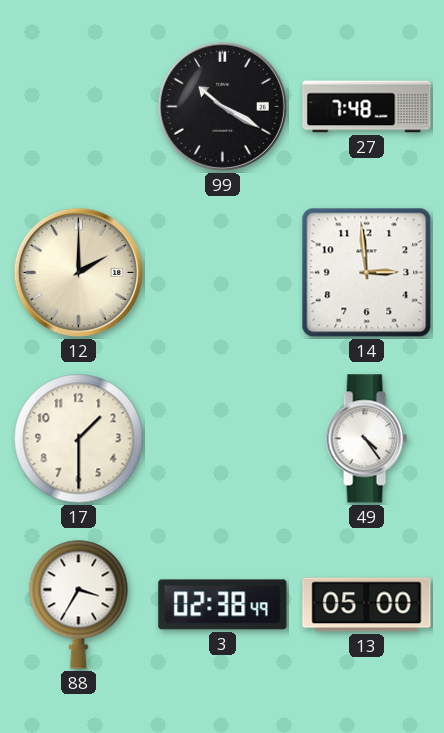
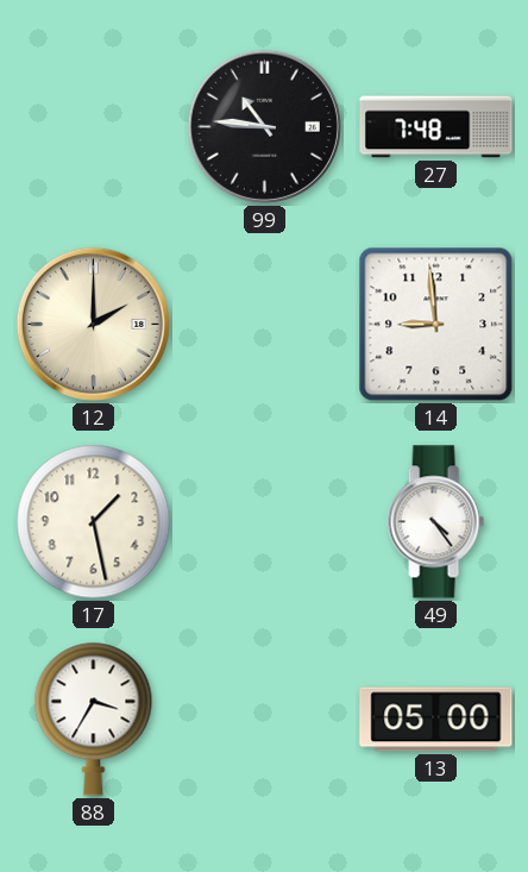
99: 10:20 -> 10:46 (264, 126)
14: 2:59 -> 8:59 (436, 325)
17: 1:30 -> 1:28 (94, 522)
3: 02:38 -> none (223, 605)
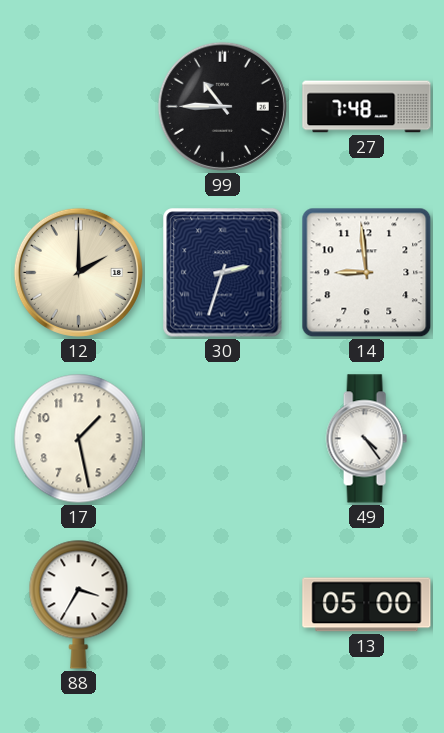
99: 10:46 -> 10:45 (222, 106)
30: none -> 2:33 (223, 273)
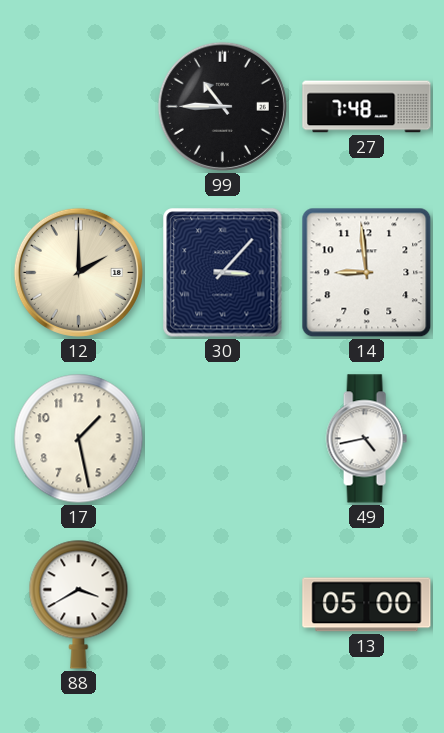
30: 2:33 -> 3:07 (223, 273)
49: 4:24 -> 4:43 (366, 439)
88: 3:35 -> 3:40 (79, 604)
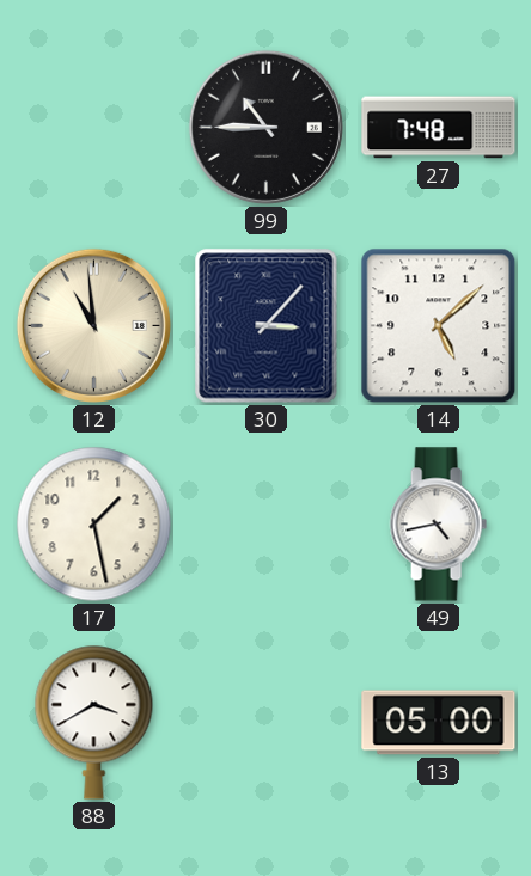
12: 2:00 -> 10:59 (93, 325)
14: 8:59 -> 5:08 (439, 326)
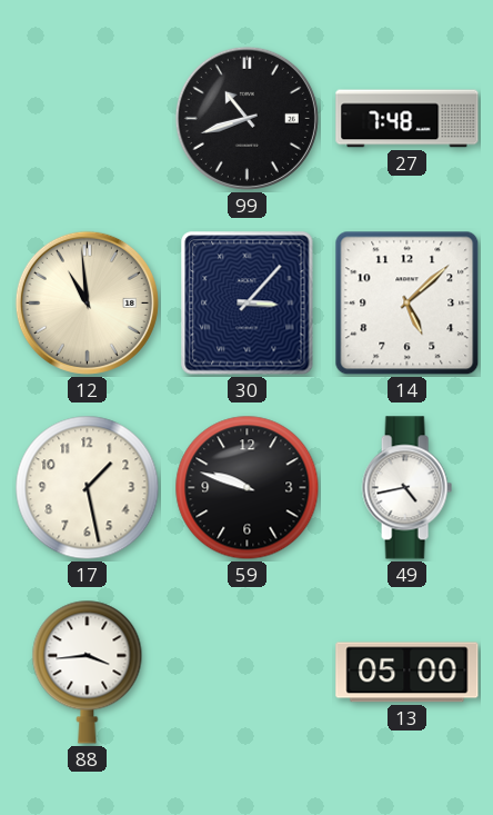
99: 10:45 -> 10:42 (247, 118)
59: none -> 9:48 (248, 488)
88: 3:40 -> 3:44 (88, 672)
